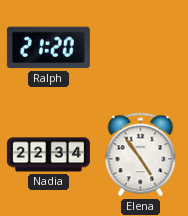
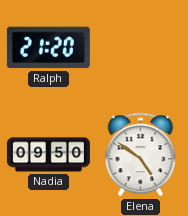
Nadia: 22:34 -> 09:50 (48, 155)
Elena: 4:54 -> 4:51 (141, 155)
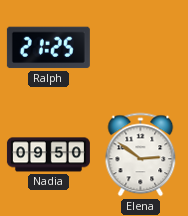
Ralph: 21:20 -> 21:25 (48, 48)
Elena: 4:51 -> 2:51 (141, 155)
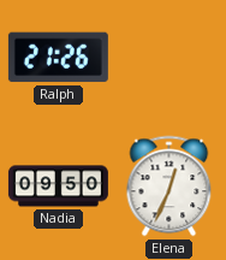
Ralph: 21:25 -> 21:26 (58, 58)
Elena: 2:51 -> 12:34 (169, 187)
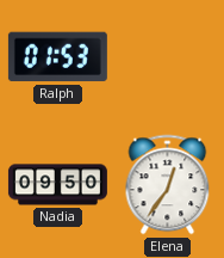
Ralph: 21:26 -> 01:53 (57, 57)
Elena: 12:34 -> 12:36 (168, 185)
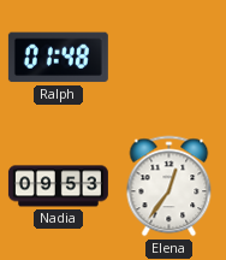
Ralph: 01:53 -> 01:48 (58, 58)
Nadia: 09:50 -> 09:53 (58, 187)
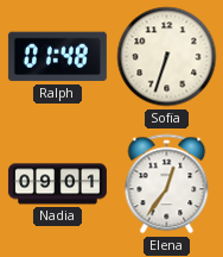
Sofia: none -> 6:33 (167, 57)
Nadia: 09:53 -> 09:01 (57, 184)
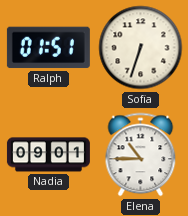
Ralph: 01:48 -> 01:51 (48, 48)
Elena: 12:36 -> 10:45 (141, 155)
